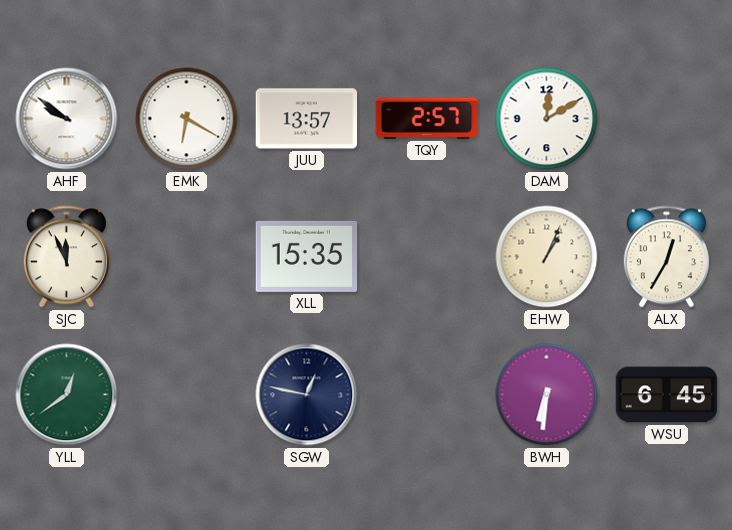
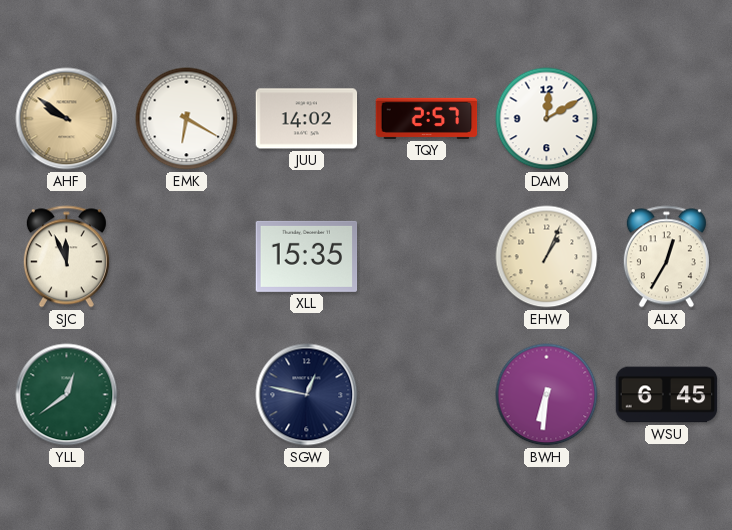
AHF dial: white -> champagne (67, 119)
JUU: 13:57 -> 14:02 (307, 119)
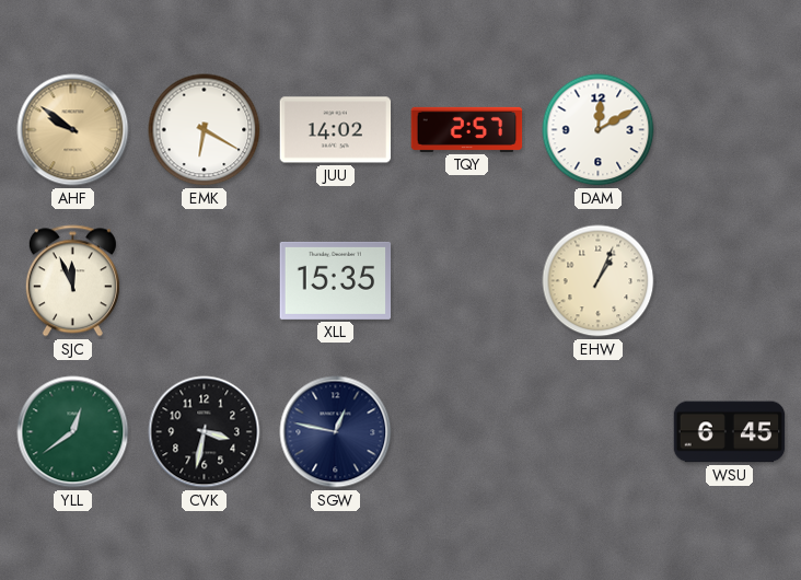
ALX: 12:35 -> none (666, 257)
CVK: none -> 3:32 (205, 432)
BWH: 6:31 -> none (547, 395)
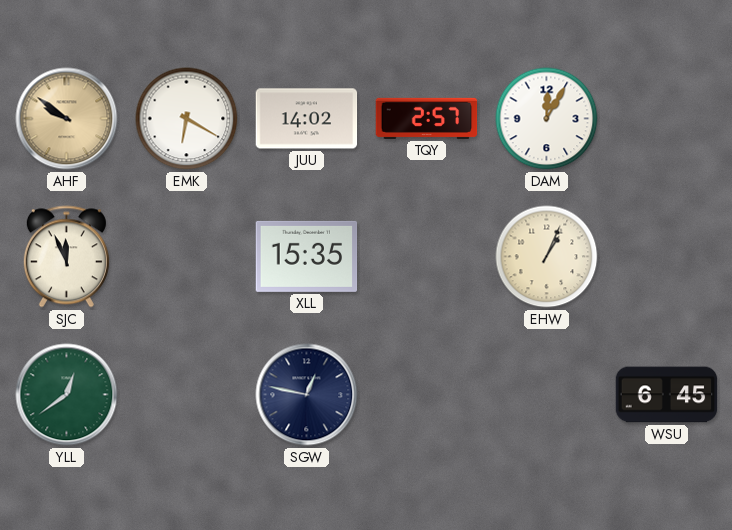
DAM: 12:10 -> 12:05 (547, 119)
CVK: 3:32 -> none (205, 432)
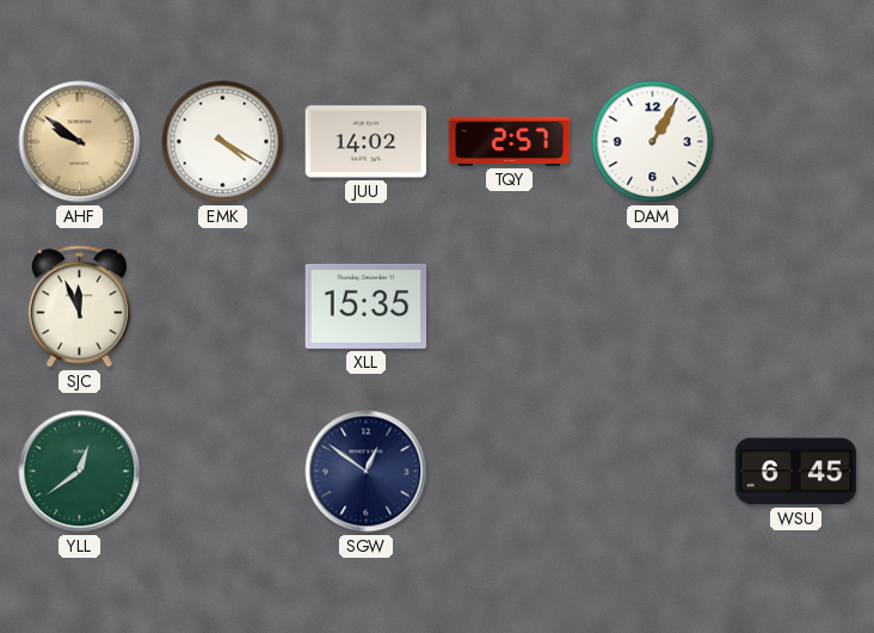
EMK: 6:20 -> 4:20 (223, 142)
DAM: 12:05 -> 1:05 (653, 142)
EHW: 1:04 -> none (547, 257)
SGW: 12:47 -> 12:51 (367, 472)
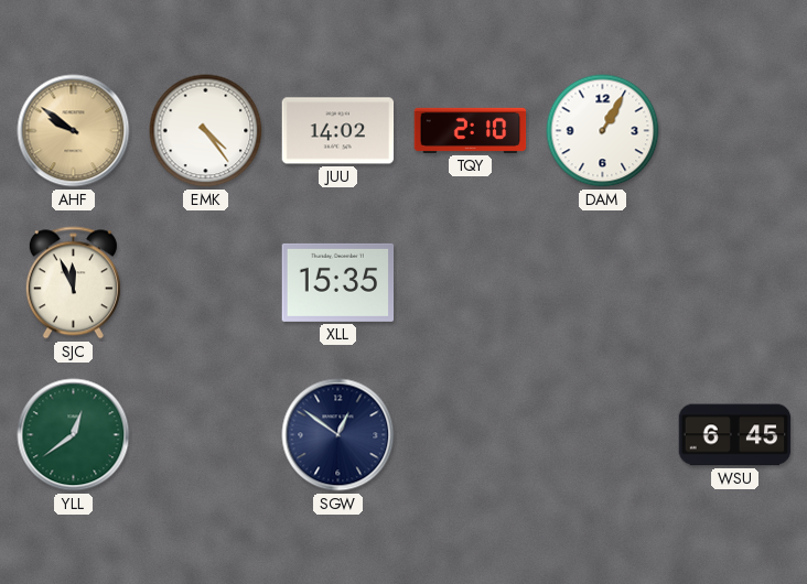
EMK: 4:20 -> 4:24 (206, 131)
TQY: 2:57 -> 2:10 (471, 130)
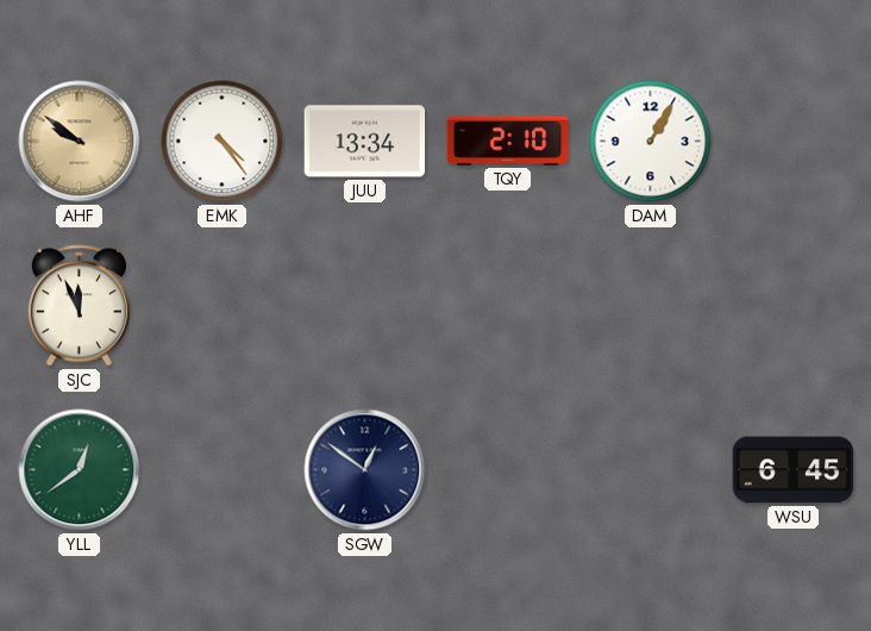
JUU: 14:02 -> 13:34 (365, 142)
XLL: 15:35 -> none (338, 282)
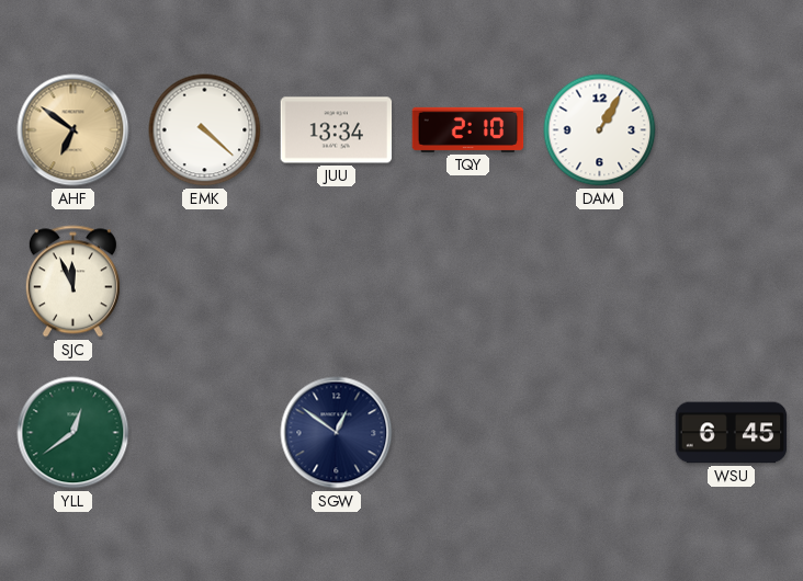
AHF: 9:51 -> 6:51 (73, 130)
EMK: 4:24 -> 4:22 (205, 130)
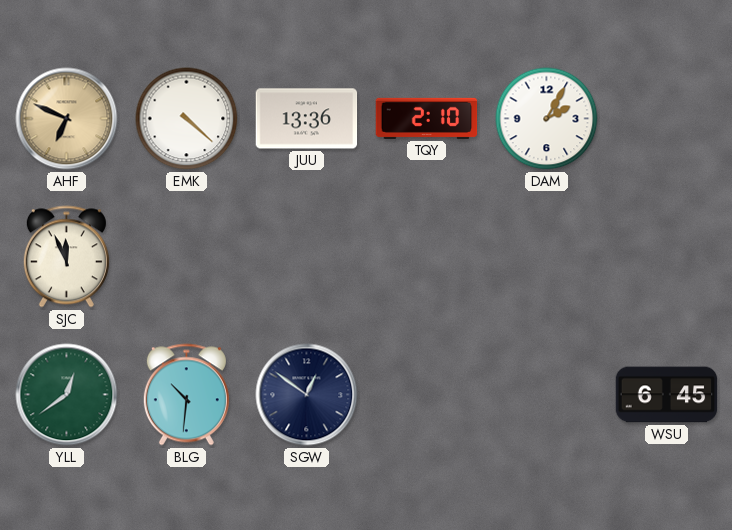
AHF: 6:51 -> 6:49 (67, 119)
JUU: 13:34 -> 13:36 (307, 119)
DAM: 1:05 -> 2:05 (547, 119)
BLG: none -> 10:31 (186, 395)
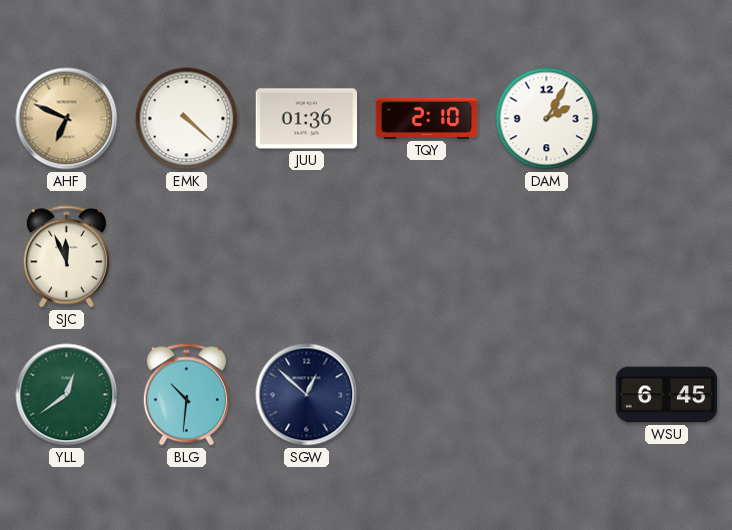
JUU: 13:36 -> 01:36 (307, 119)
SGW: 12:51 -> 12:52 (307, 395)
